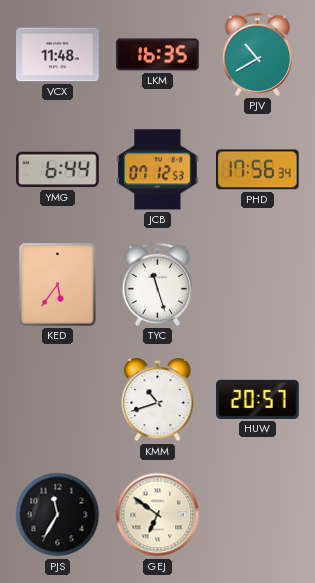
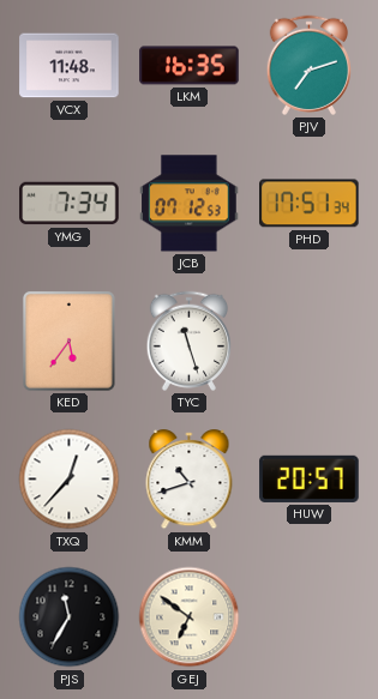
PJV: 10:40 -> 7:12 (308, 65)
YMG: 6:44 -> 7:34 (70, 204)
PHD: 17:56 -> 17:51 (310, 204)
TXQ: none -> 12:37 (70, 480)
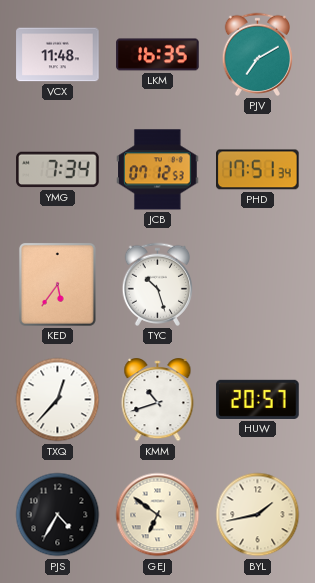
PJV: 7:12 -> 7:10 (257, 54)
TYC: 11:27 -> 10:27 (157, 284)
PJS: 11:35 -> 4:35 (58, 515)
BYL: none -> 1:43 (258, 515)
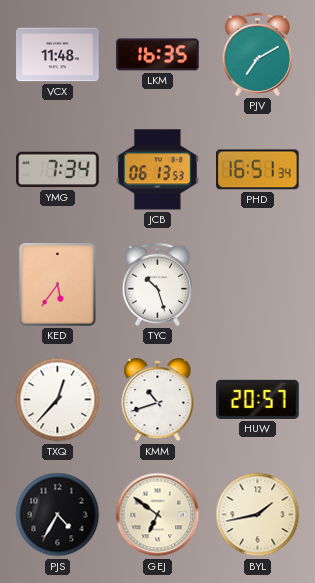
JCB: 07:12 -> 06:13 (158, 170)
PHD: 17:51 -> 16:51 (258, 170)
